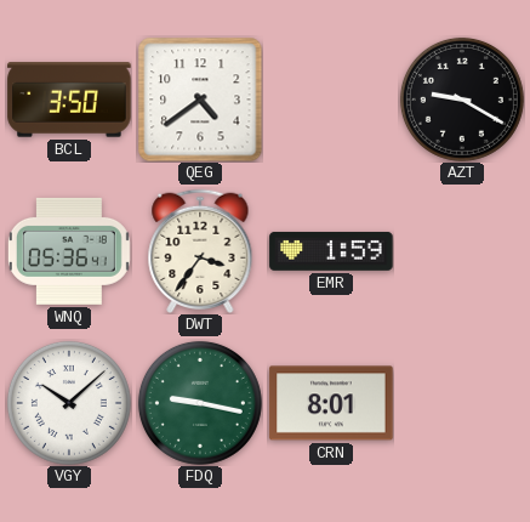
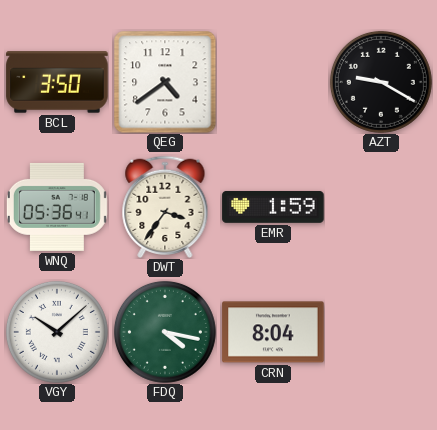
FDQ: 9:17 -> 4:17 (165, 332)
CRN: 8:01 -> 8:04 (273, 332)
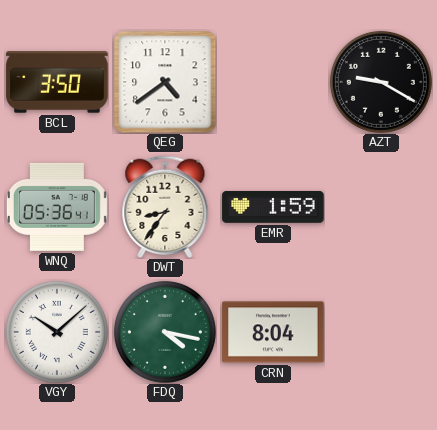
DWT: 3:36 -> 8:36 (165, 206)
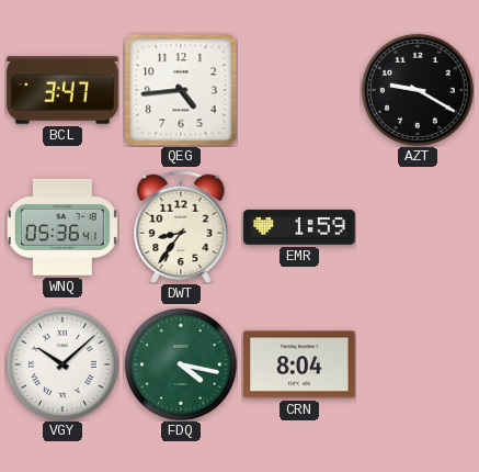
BCL: 3:50 -> 3:47 (62, 90)
QEG: 4:39 -> 4:44 (181, 90)
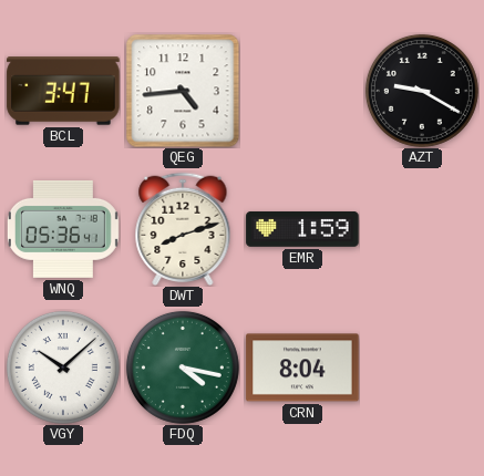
DWT: 8:36 -> 8:12 (183, 228)
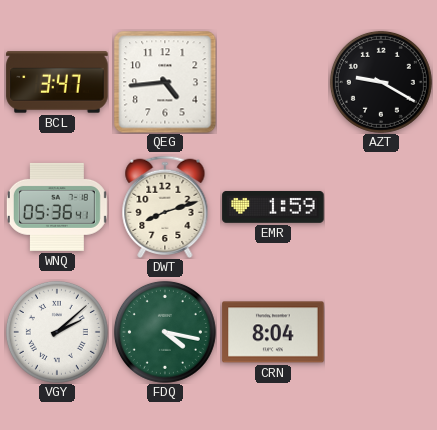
VGY: 10:08 -> 2:08 (57, 332)
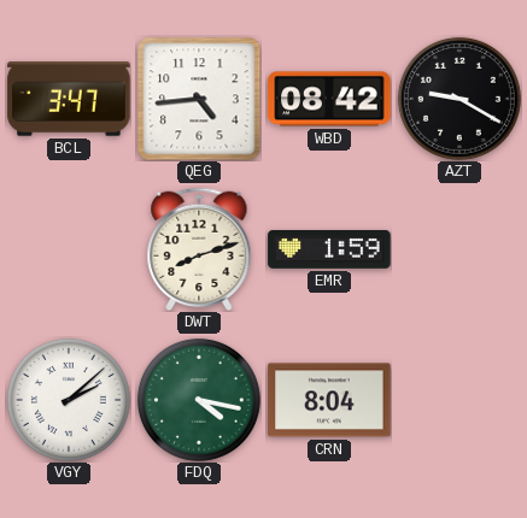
WBD: none -> 08:42 (329, 99)
WNQ: 05:36 -> none (57, 207)
